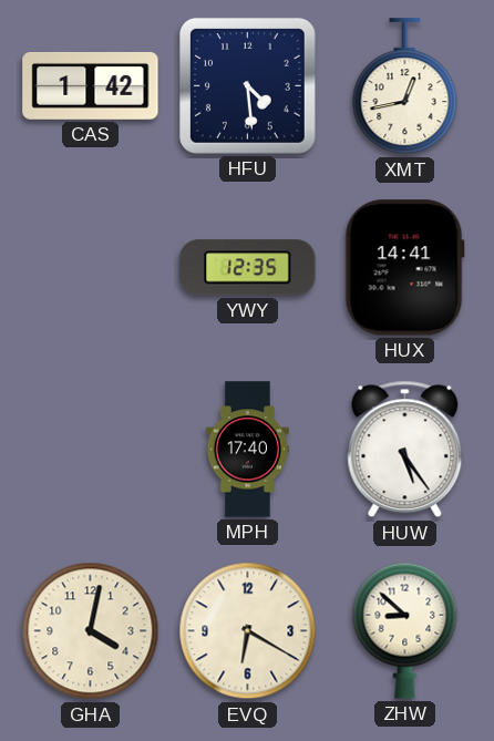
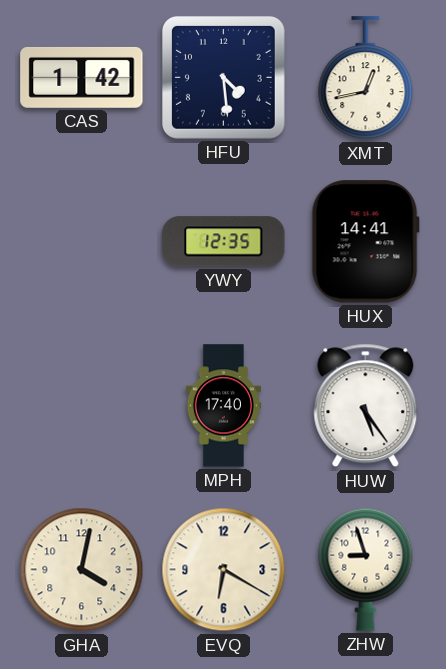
ZHW: 8:52 -> 8:57 (366, 569)
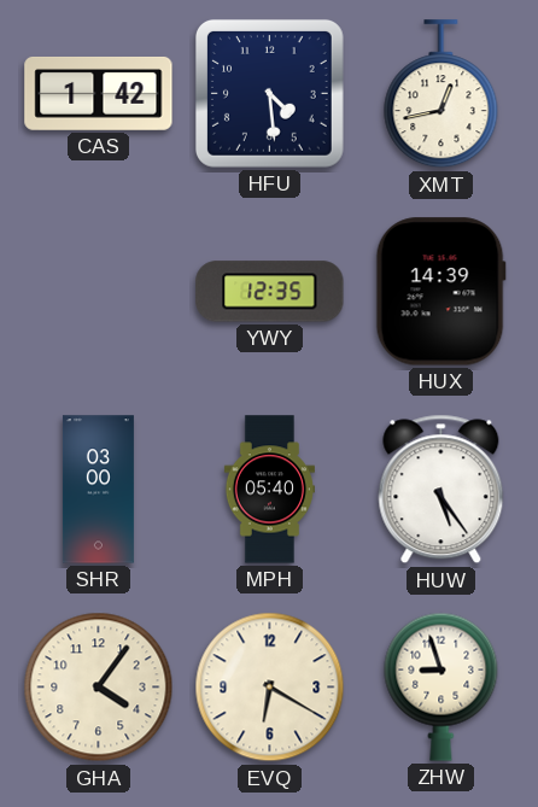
HUX: 14:41 -> 14:39 (440, 292)
SHR: none -> 03:00 (98, 490)
MPH: 17:40 -> 05:40 (269, 490)
GHA: 4:02 -> 4:06 (99, 688)
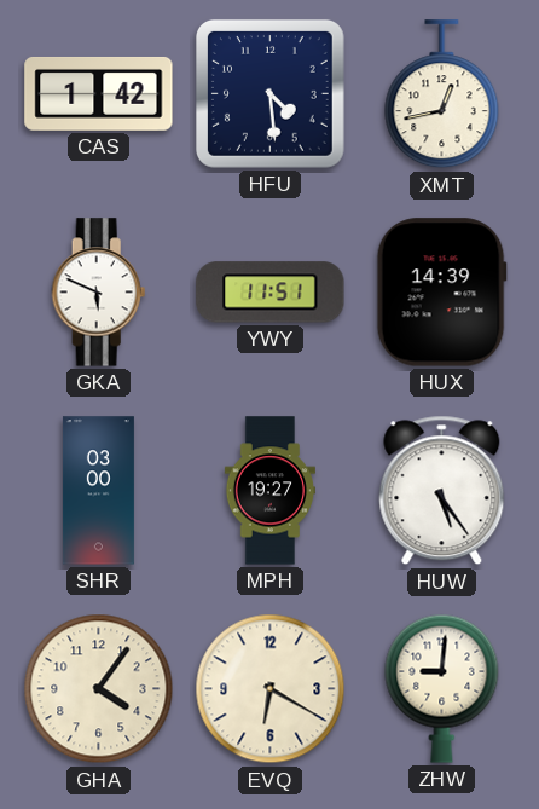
GKA: none -> 5:49 (99, 293)
YWY: 12:35 -> 11:51 (271, 293)
MPH: 05:40 -> 19:27 (269, 491)
ZHW: 8:57 -> 9:01 (442, 688)
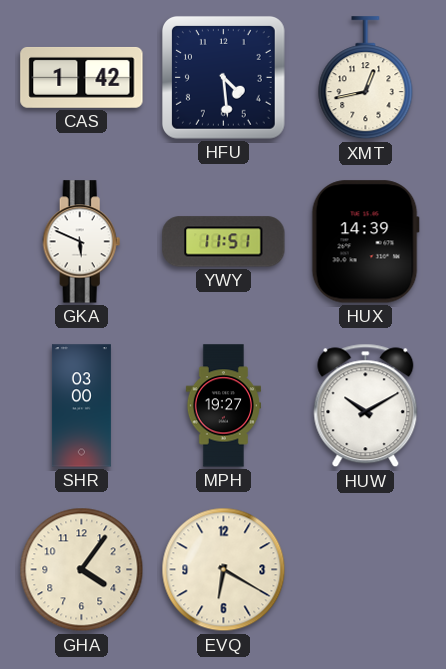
HUW: 5:24 -> 10:10 (366, 406)
ZHW: 9:01 -> none (442, 688)
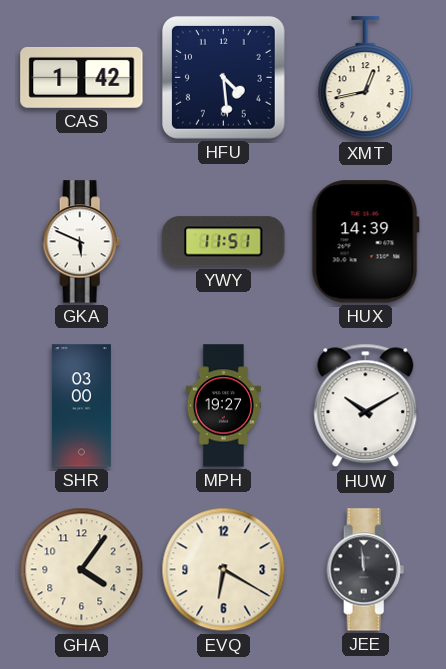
JEE: none -> 11:59 (366, 570)
